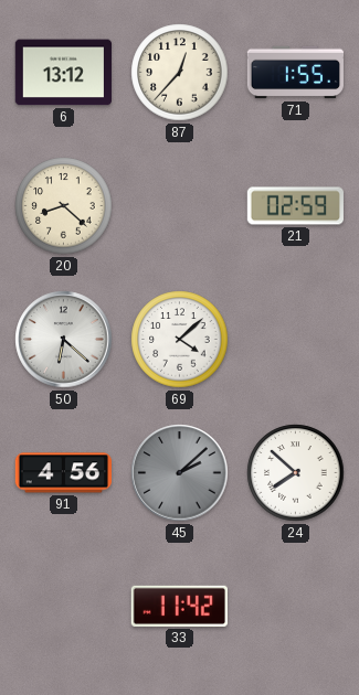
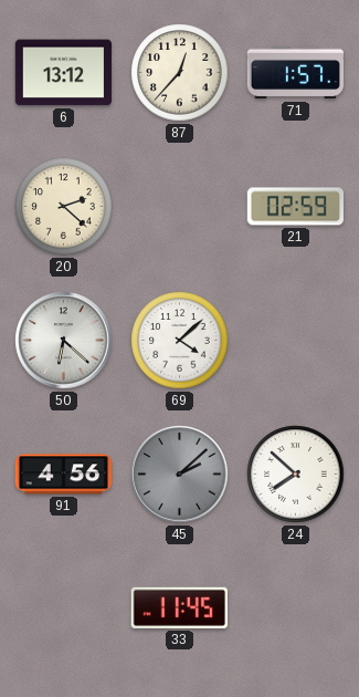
71: 1:55 -> 1:57 (295, 73)
20: 8:22 -> 2:22 (64, 207)
33: 11:42 -> 11:45 (179, 607)
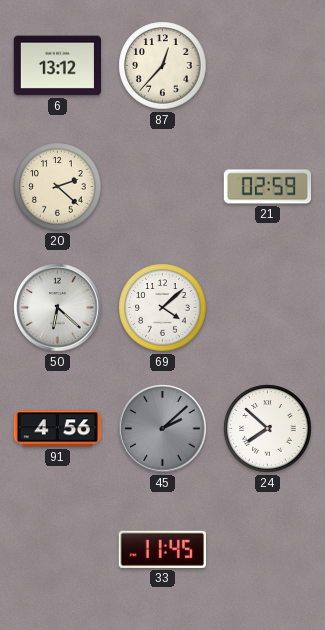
71: 1:57 -> none (295, 73)
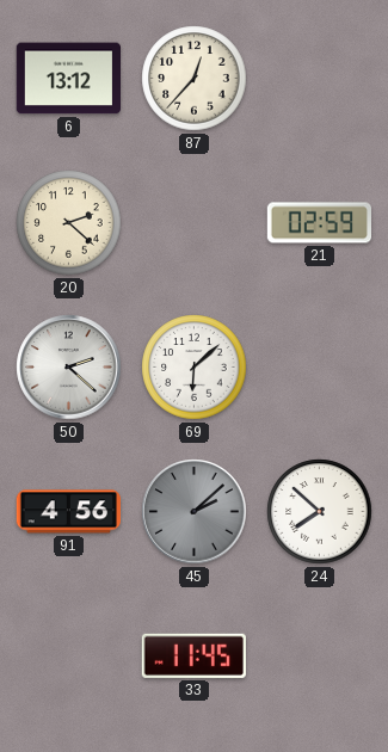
50: 6:22 -> 2:22 (69, 368)
69: 4:08 -> 6:08 (195, 368)
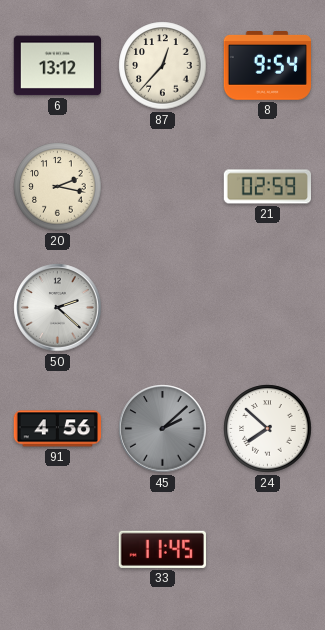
8: none -> 9:54 (267, 66)
20: 2:22 -> 2:17 (58, 187)
69: 6:08 -> none (195, 368)
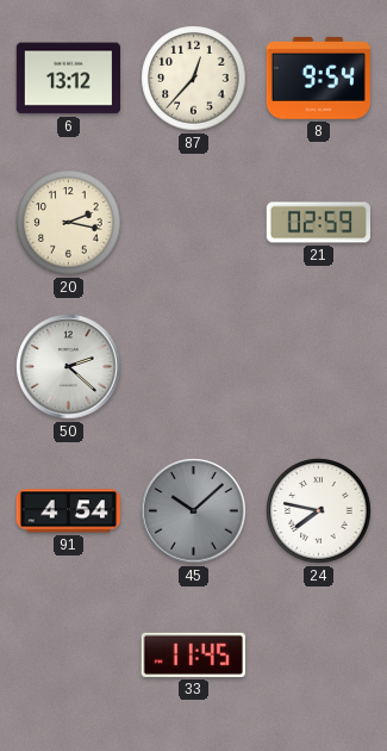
91: 4:56 -> 4:54 (68, 511)
45: 2:08 -> 10:08 (194, 511)
24: 7:52 -> 7:47 (319, 511)
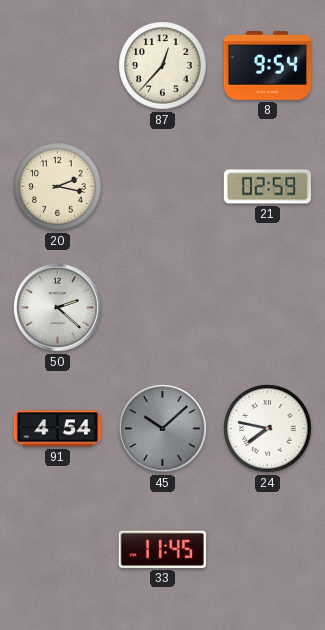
6: 13:12 -> none (68, 79)
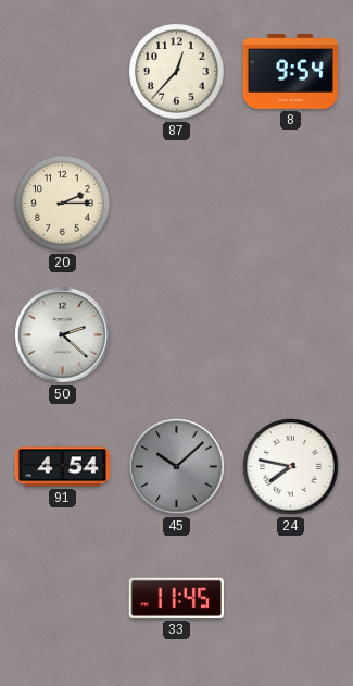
20: 2:17 -> 2:15 (63, 204)
21: 02:59 -> none (268, 187)
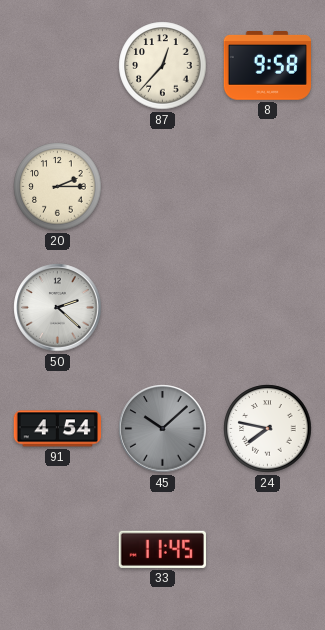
8: 9:54 -> 9:58 (267, 66)
